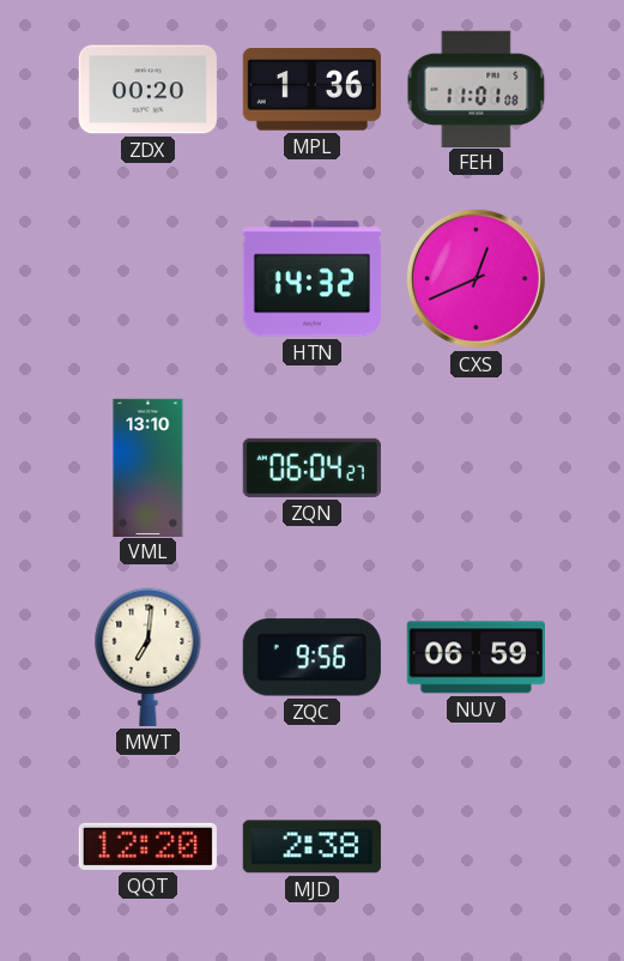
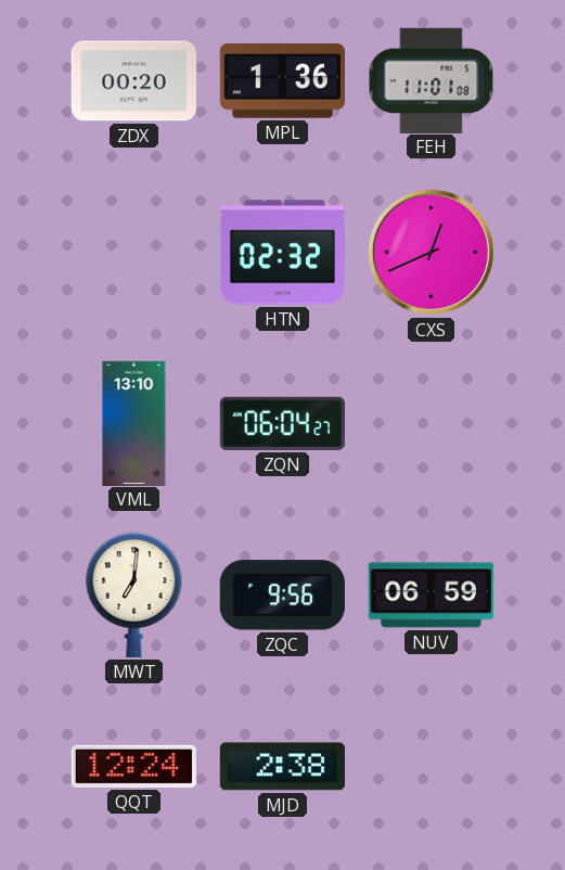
HTN: 14:32 -> 02:32 (282, 253)
QQT: 12:20 -> 12:24 (133, 766)
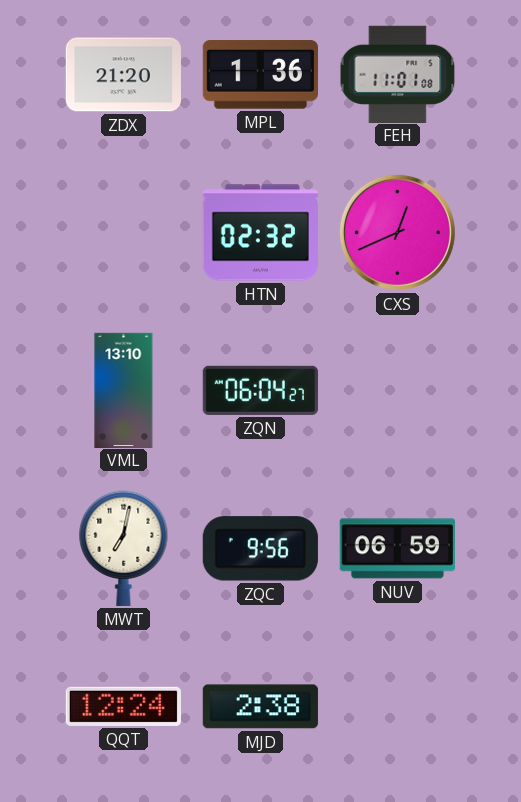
ZDX: 00:20 -> 21:20 (123, 75)
MWT: 7:01 -> 7:02 (124, 548)
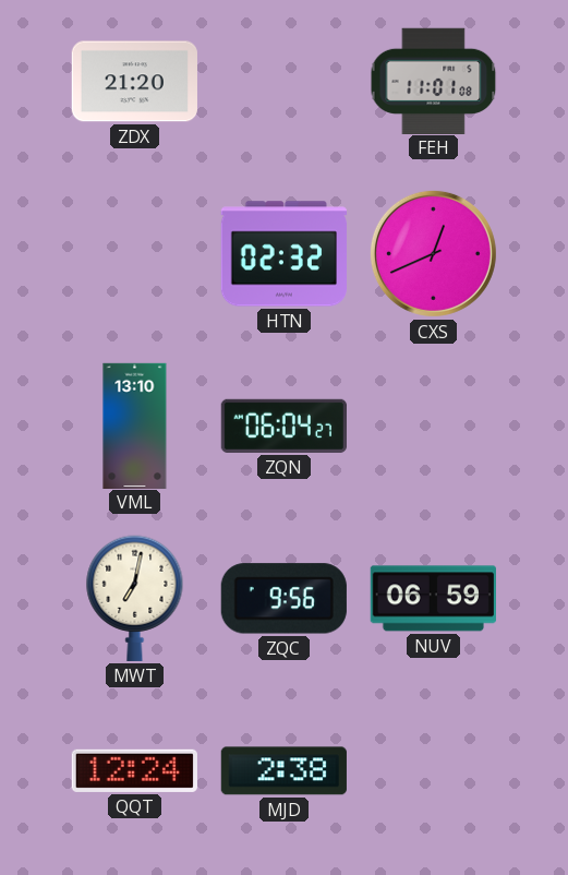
MPL: 1:36 -> none (260, 75)
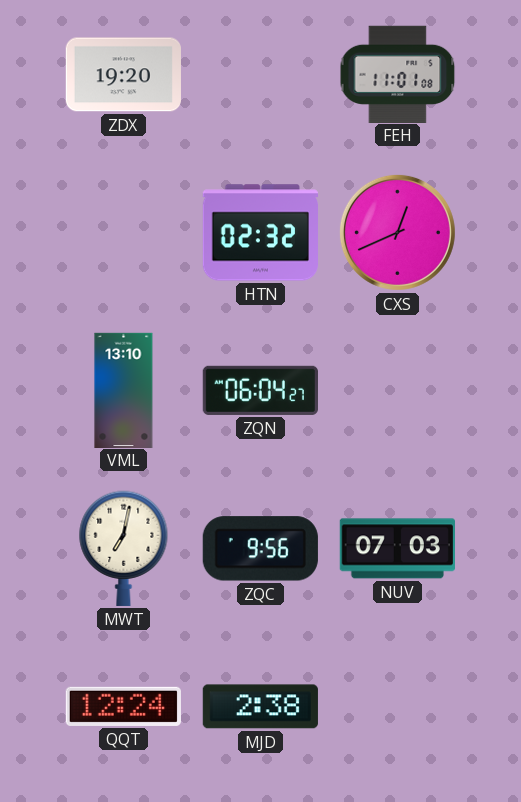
ZDX: 21:20 -> 19:20 (123, 75)
NUV: 06:59 -> 07:03 (397, 549)
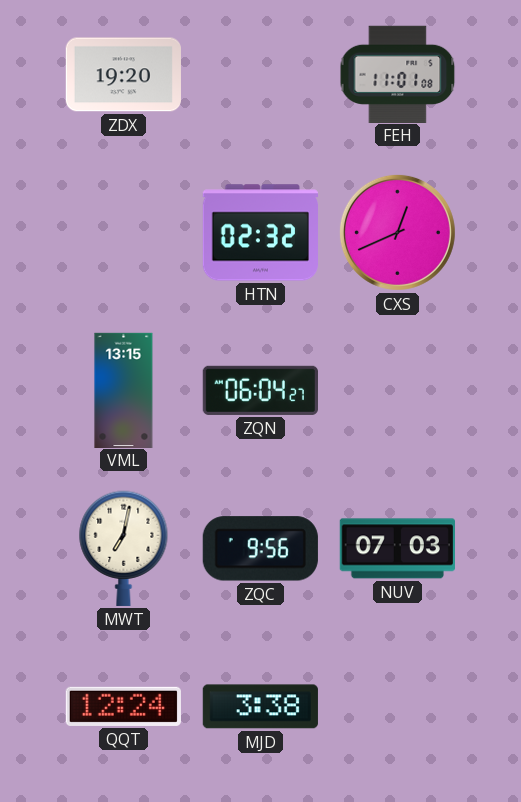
VML: 13:10 -> 13:15 (124, 390)
MJD: 2:38 -> 3:38 (260, 707)
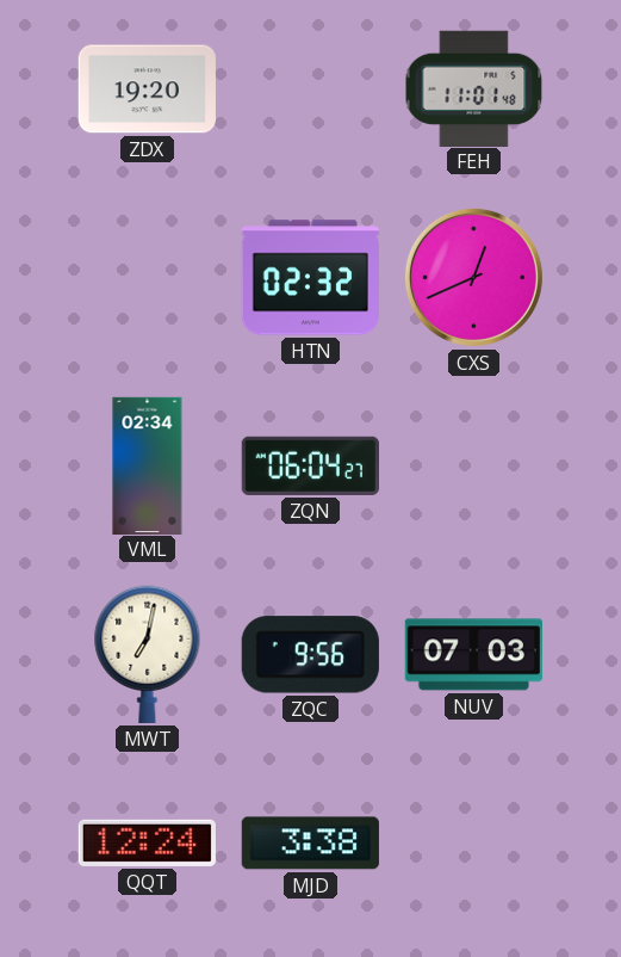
FEH: 11:01:08 -> 11:01:48 (474, 88)
VML: 13:15 -> 02:34 (148, 465)
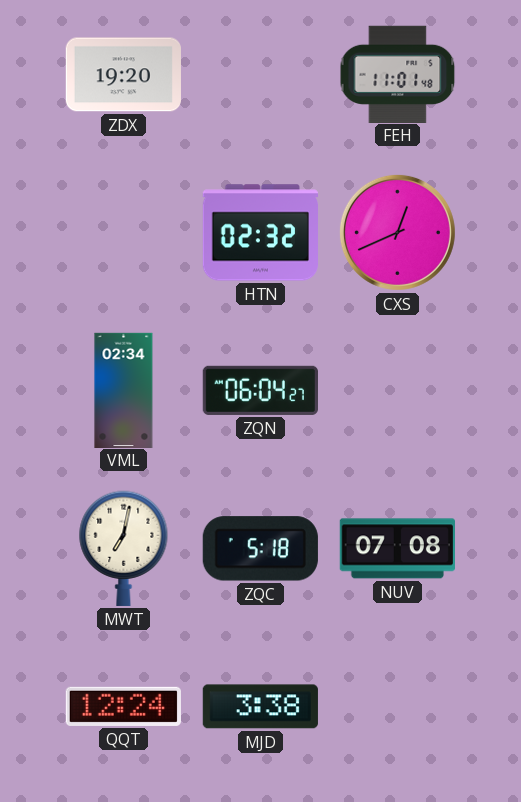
ZQC: 9:56 -> 5:18 (260, 549)
NUV: 07:03 -> 07:08 (397, 549)
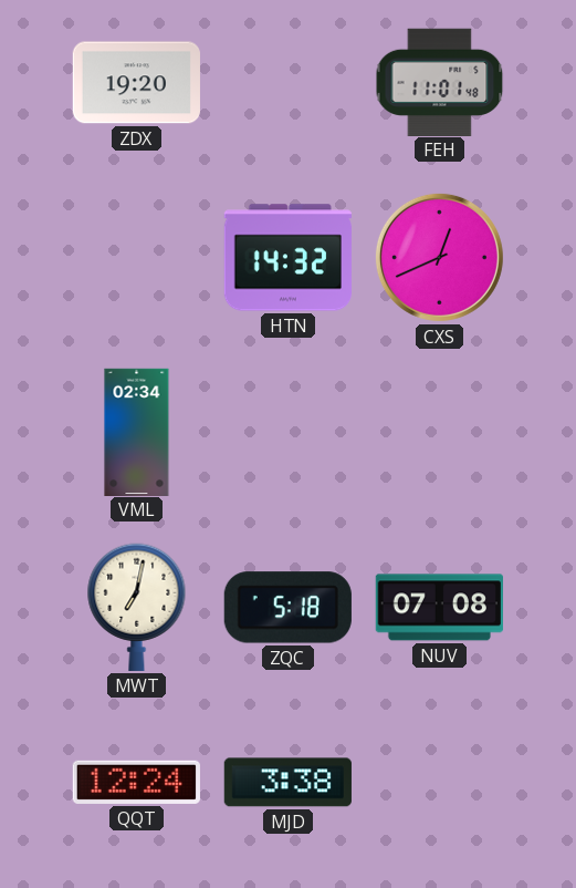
HTN: 02:32 -> 14:32 (287, 258)
ZQN: 06:04 -> none (260, 390)
